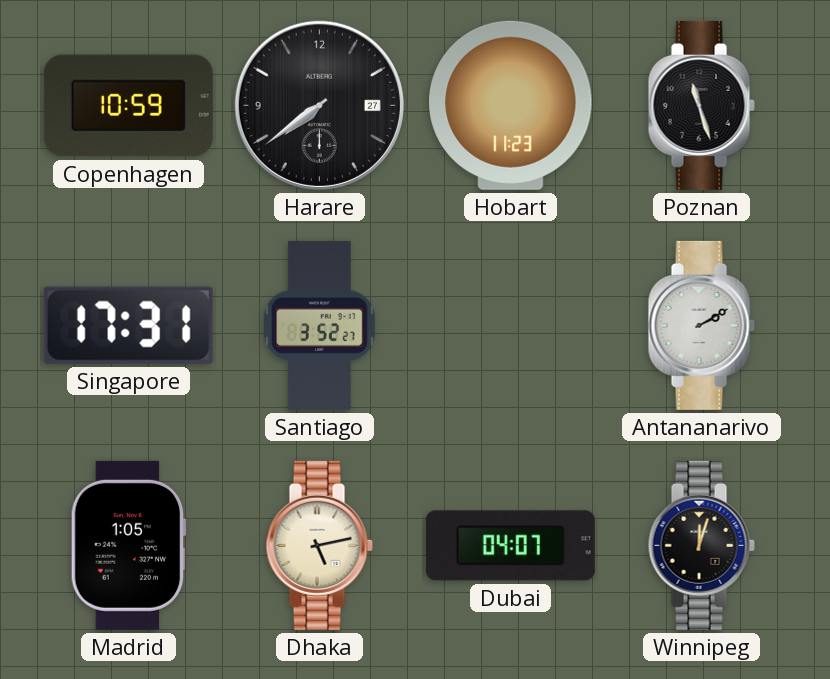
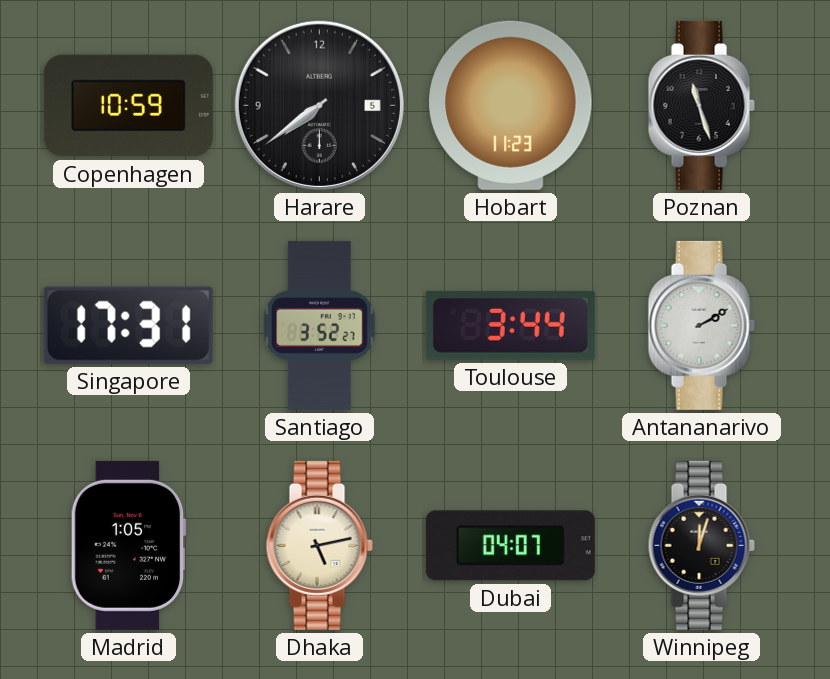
Harare date: 27 -> 5 (319, 105)
Toulouse: none -> 3:44 (510, 325)
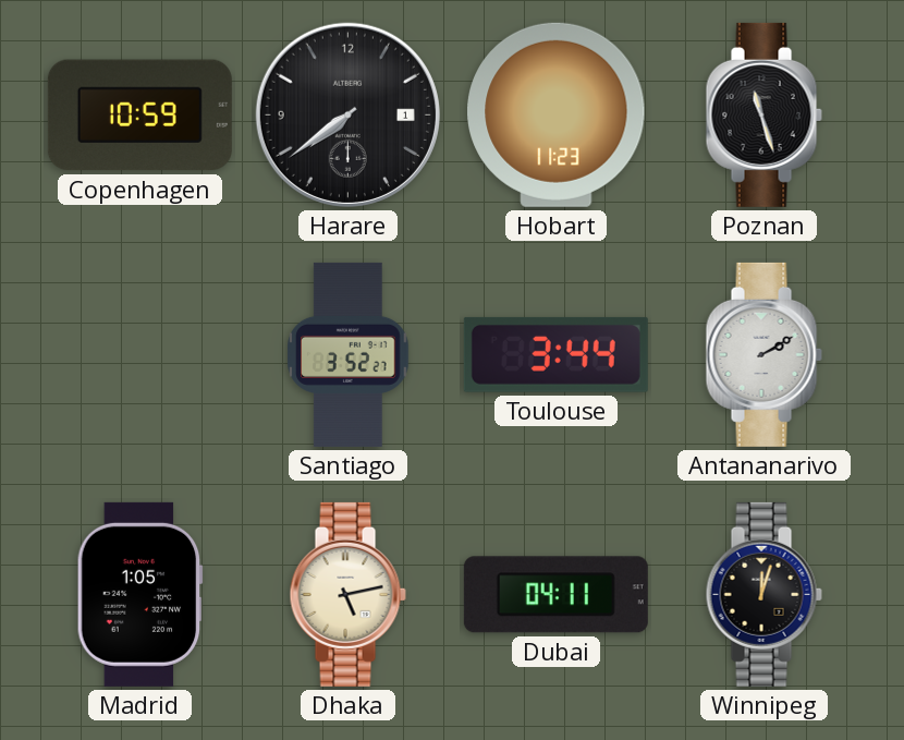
Harare date: 5 -> 1 (347, 114)
Singapore: 17:31 -> none (128, 325)
Dubai: 04:07 -> 04:11 (555, 595)
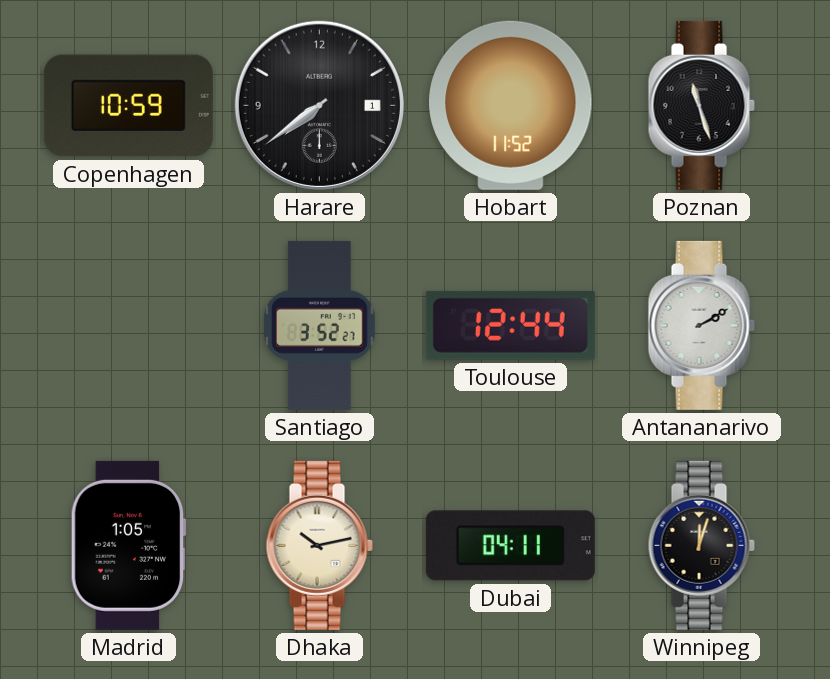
Hobart: 11:23 -> 11:52 (511, 105)
Toulouse: 3:44 -> 12:44 (510, 325)
Dhaka: 5:13 -> 10:13 (319, 545)
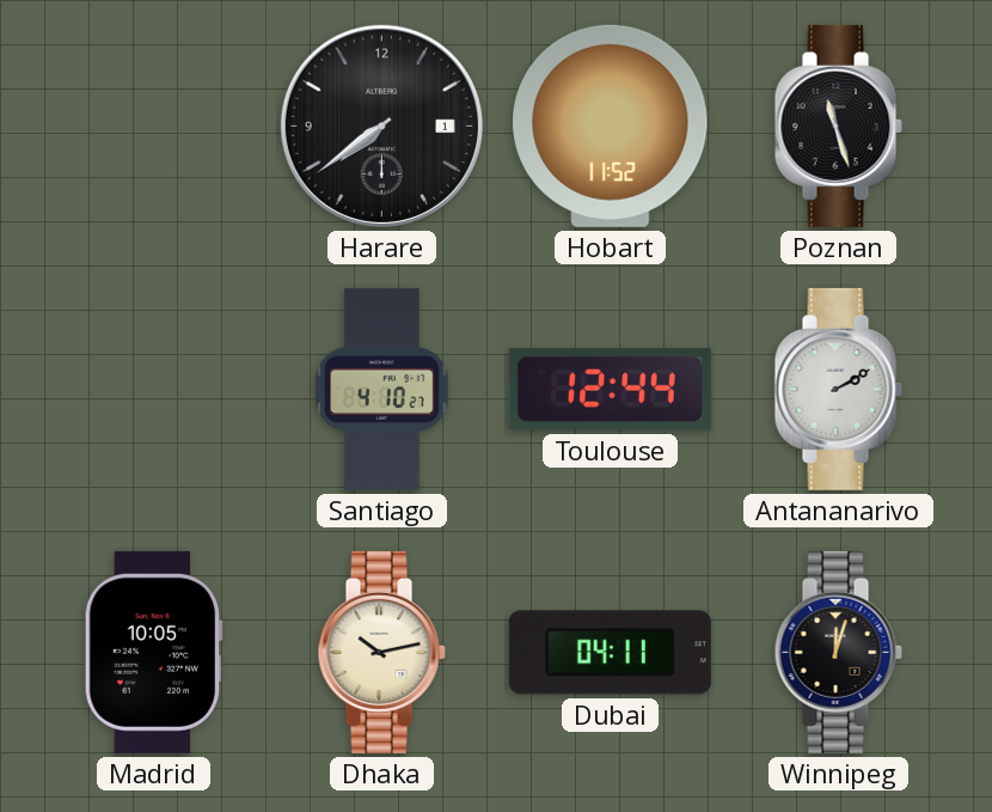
Copenhagen: 10:59 -> none (128, 106)
Santiago: 3:52 -> 4:10 (382, 389)
Madrid: 1:05 -> 10:05 (153, 652)
